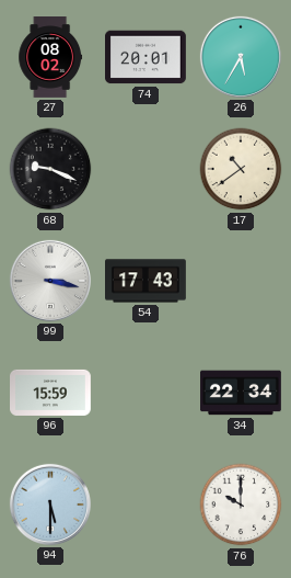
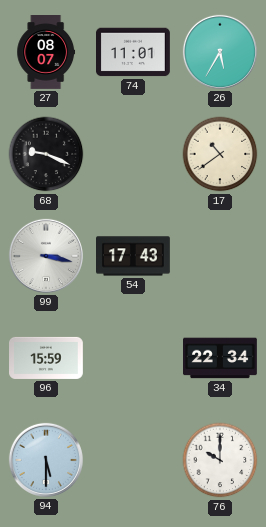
27: 08:02 -> 08:07 (46, 53)
74: 20:01 -> 11:01 (134, 52)
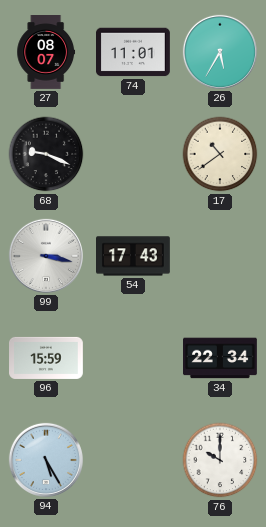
94: 5:30 -> 5:25 (46, 460)
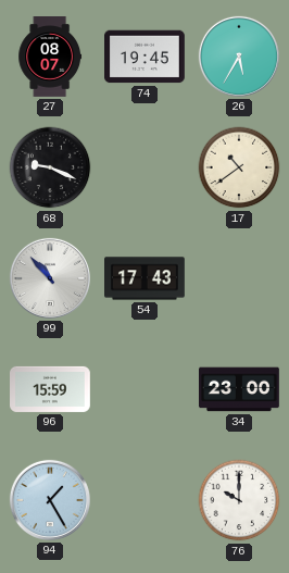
74: 11:01 -> 19:45 (146, 57)
99: 3:17 -> 10:53 (50, 278)
34: 22:34 -> 23:00 (240, 389)
94: 5:25 -> 1:25 (50, 500)
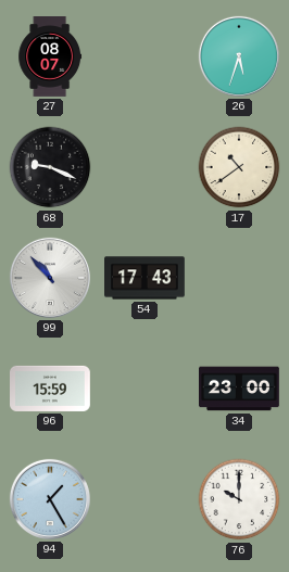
74: 19:45 -> none (146, 57)
26: 5:35 -> 5:33 (239, 56)
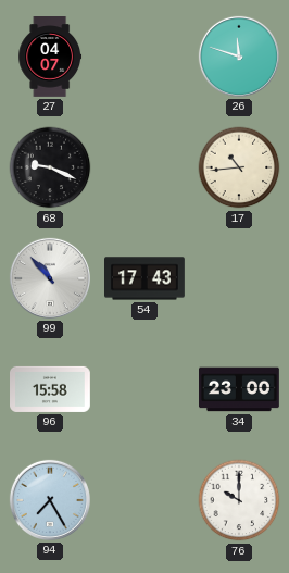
27: 08:07 -> 04:07 (50, 58)
26: 5:33 -> 11:48 (239, 57)
17: 10:39 -> 10:44 (239, 167)
96: 15:59 -> 15:58 (51, 389)
94: 1:25 -> 7:25 (50, 500)
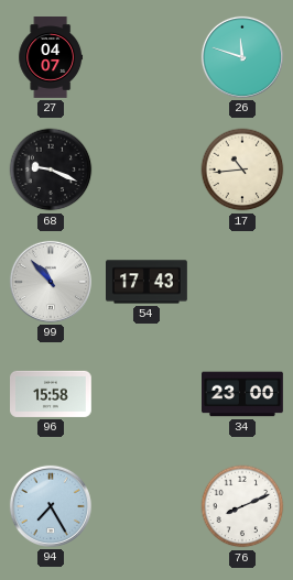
76: 10:00 -> 8:11 (242, 506)
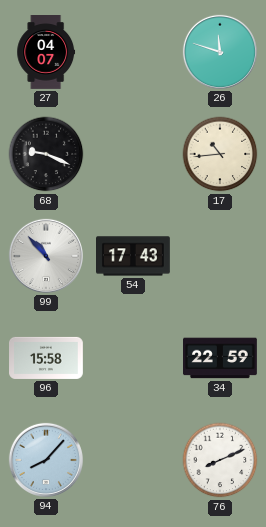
34: 23:00 -> 22:59 (221, 358)
94: 7:25 -> 8:07 (46, 460)
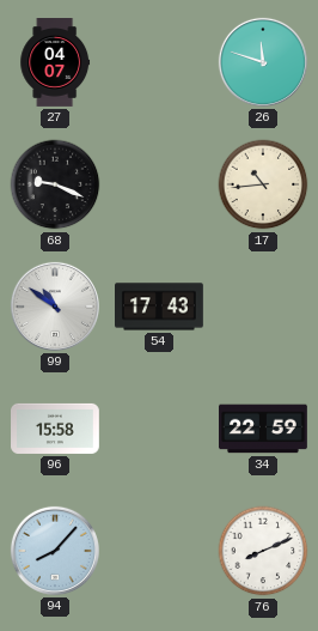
99: 10:53 -> 10:51 (55, 307)
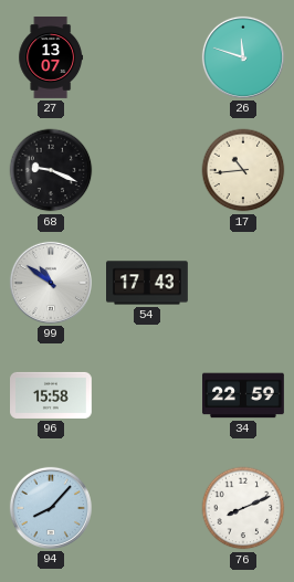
27: 04:07 -> 13:07 (51, 59)
